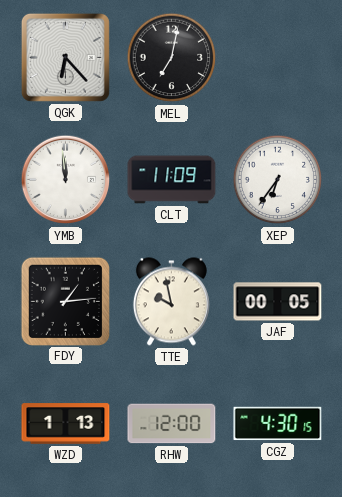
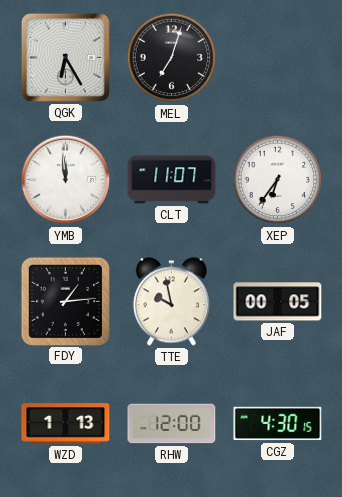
QGK: 6:23 -> 6:25 (65, 57)
MEL: 7:02 -> 7:03 (172, 58)
CLT: 11:09 -> 11:07 (172, 180)
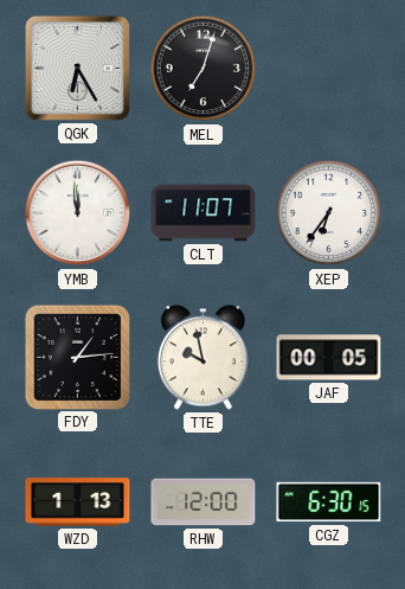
CGZ: 4:30 -> 6:30 (329, 502)
